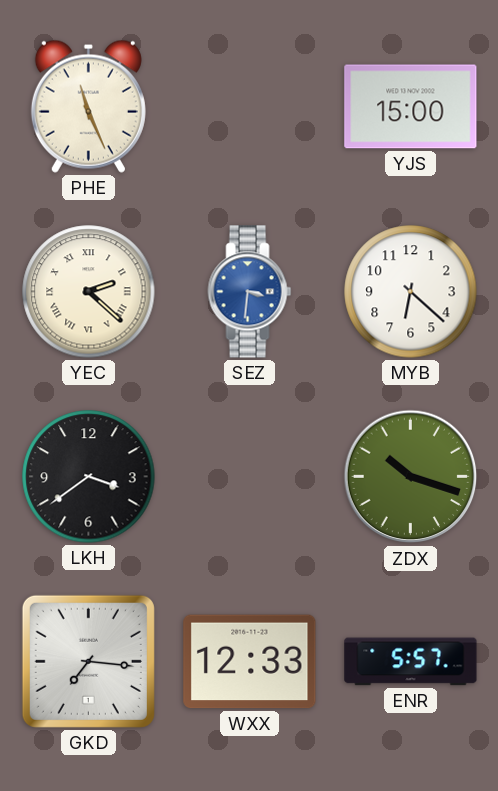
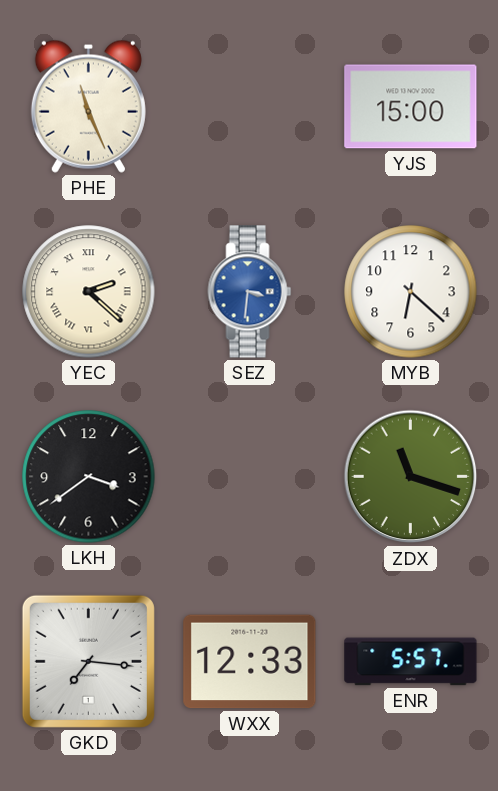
ZDX: 10:18 -> 11:18 (411, 477)
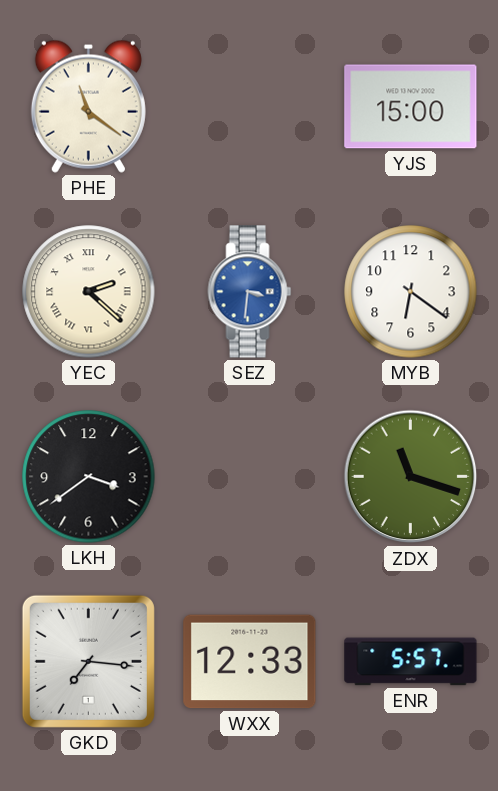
PHE: 11:26 -> 11:21 (88, 106)
MYB: 6:22 -> 6:21 (411, 292)
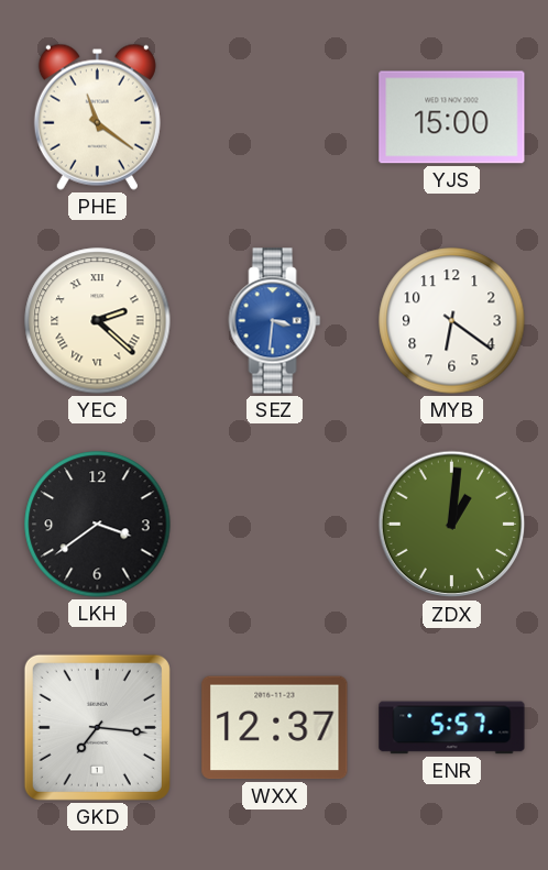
ZDX: 11:18 -> 1:01 (452, 525)
WXX: 12:33 -> 12:37 (275, 728)
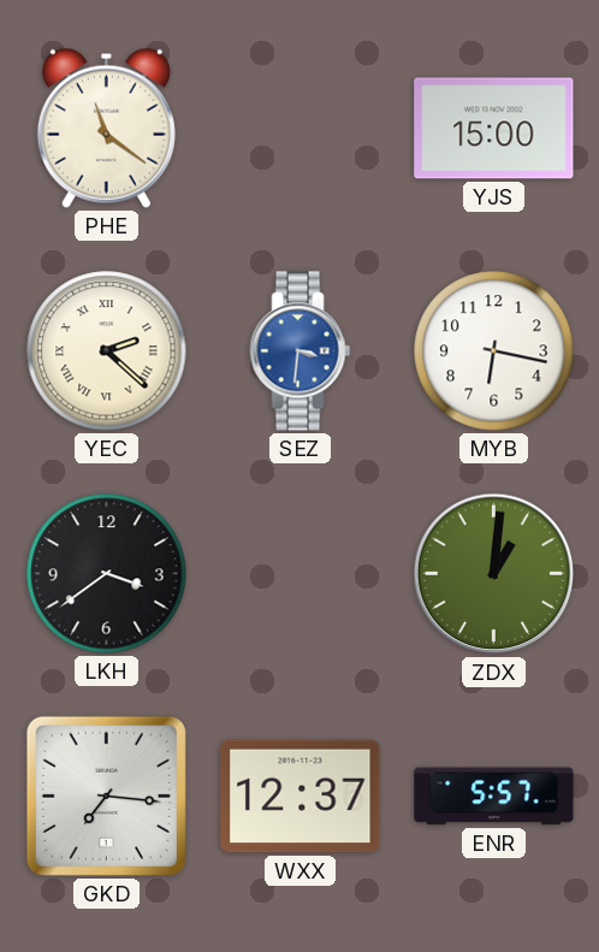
MYB: 6:21 -> 6:17 (494, 351)
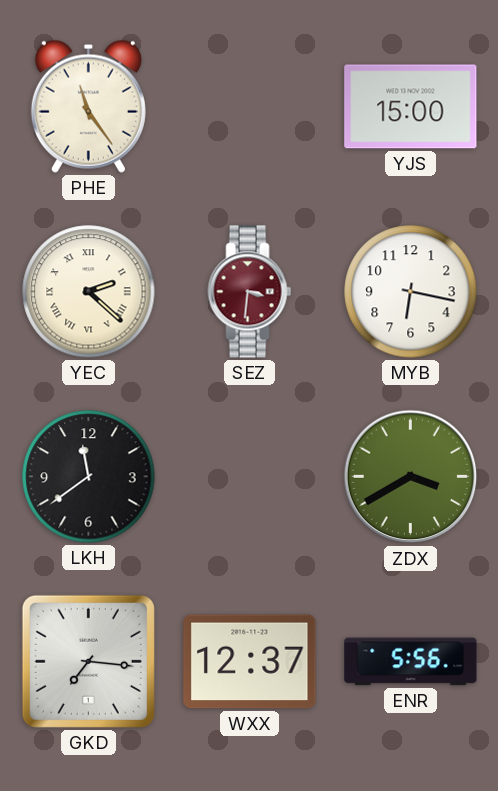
PHE: 11:21 -> 11:24 (88, 106)
SEZ dial: blue -> burgundy (250, 292)
LKH: 3:39 -> 11:39 (89, 477)
ZDX: 1:01 -> 3:40 (411, 477)
ENR: 5:57 -> 5:56 (411, 662)
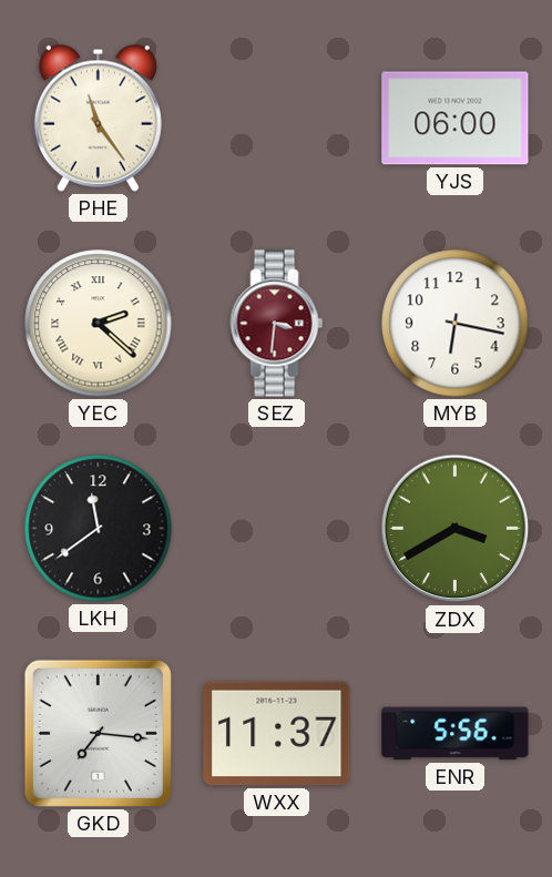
YJS: 15:00 -> 06:00 (456, 119)
WXX: 12:37 -> 11:37 (277, 734)
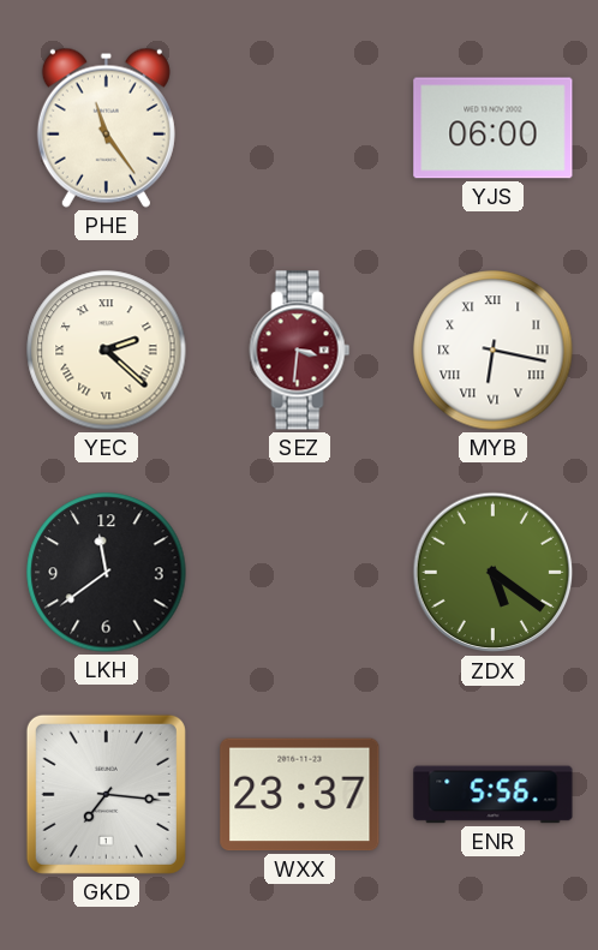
MYB numerals: Arabic -> Roman (494, 351)
ZDX: 3:40 -> 5:21 (494, 573)
WXX: 11:37 -> 23:37 (300, 795)
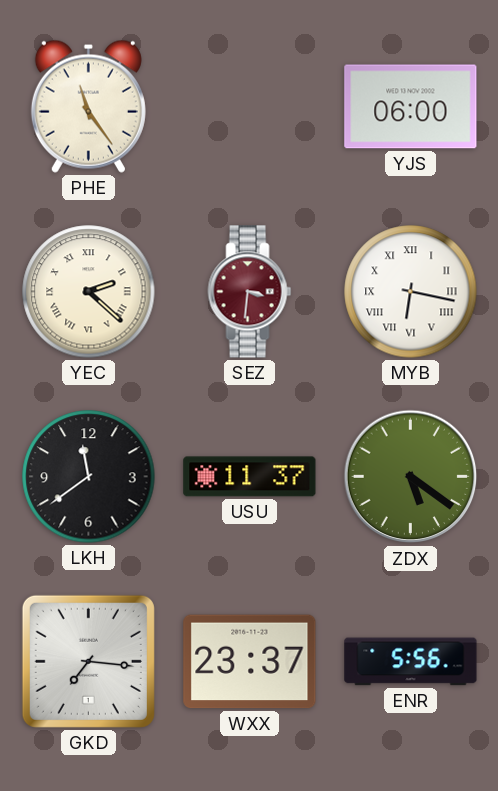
USU: none -> 11:37 (250, 477)
